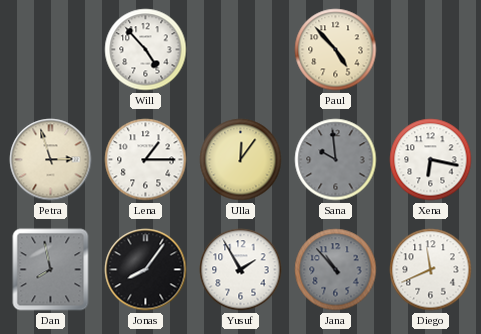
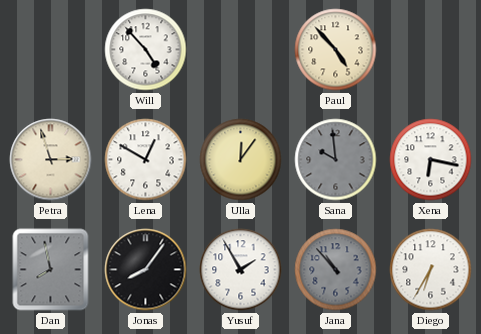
Lena: 1:15 -> 12:50 (146, 160)
Diego: 11:41 -> 6:35 (431, 270)
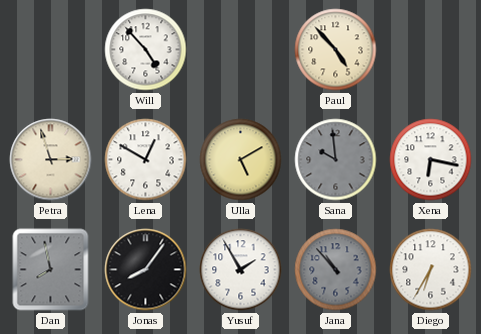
Ulla: 12:06 -> 5:10 (241, 160)
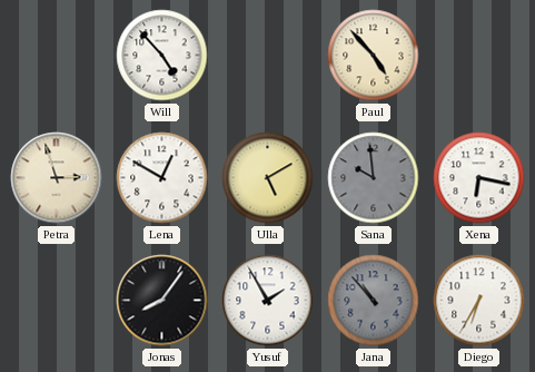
Dan: 7:58 -> none (51, 270)
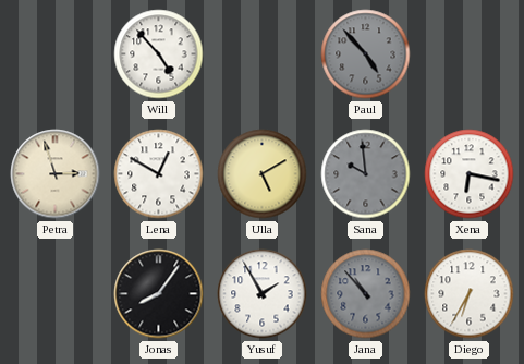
Paul dial: cream -> grey (366, 54)
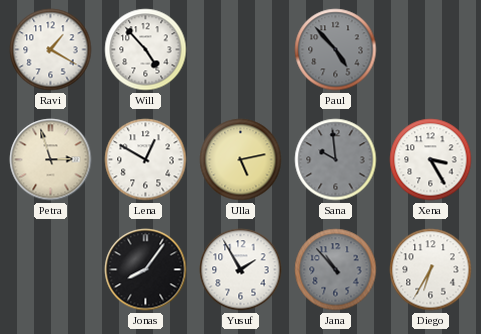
Ravi: none -> 1:20 (51, 50)
Ulla: 5:10 -> 5:13 (241, 160)
Xena: 6:17 -> 3:25 (431, 160)
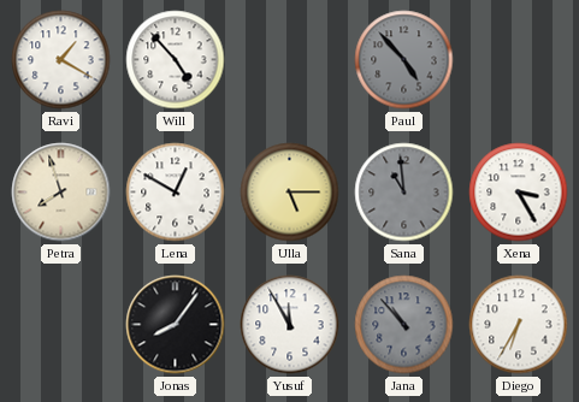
Petra: 2:57 -> 7:57 (61, 193)
Ulla: 5:13 -> 5:15 (290, 193)
Sana: 9:59 -> 10:59 (404, 193)
Yusuf: 1:55 -> 11:55 (290, 325)
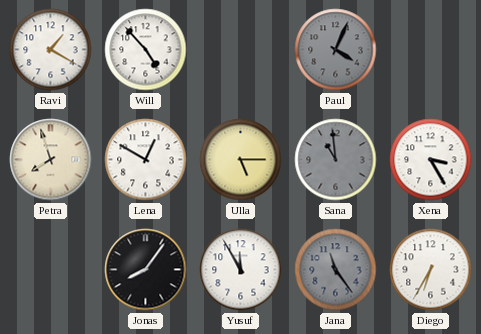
Paul: 4:53 -> 4:04 (336, 50)
Jana: 10:53 -> 11:24 (336, 270)
